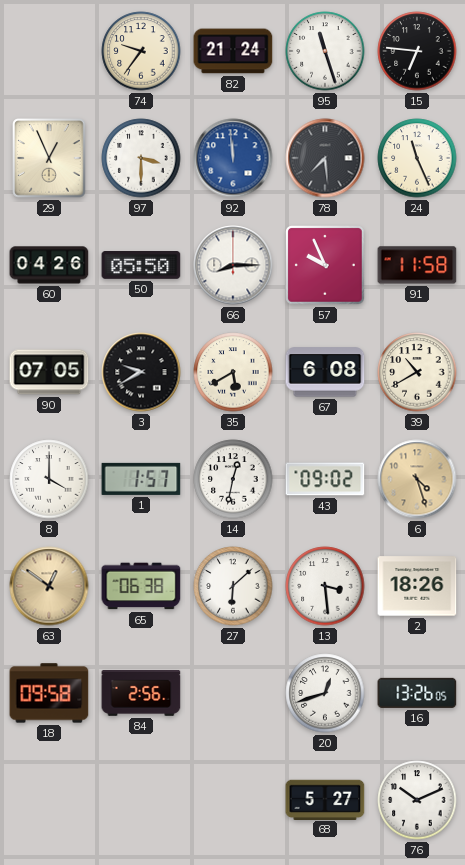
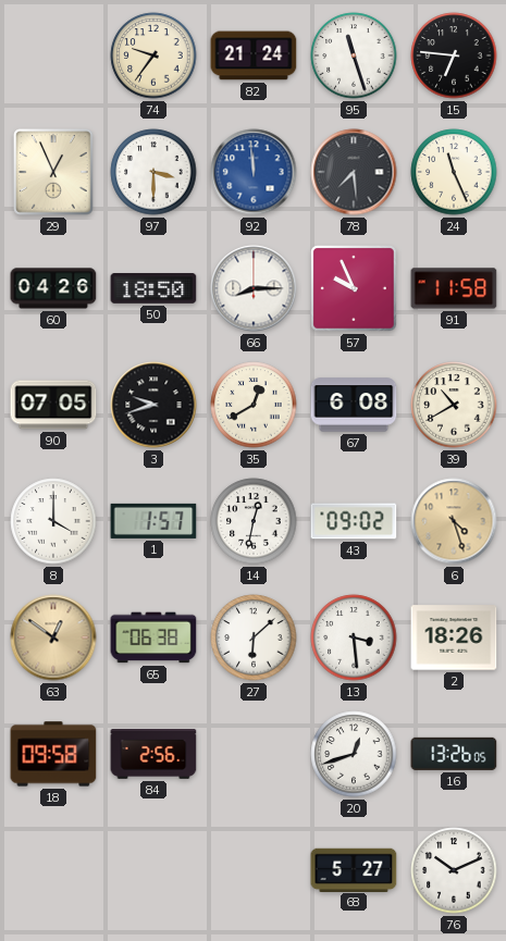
50: 05:50 -> 18:50 (153, 289)
3: 9:40 -> 9:42 (153, 405)
35: 5:40 -> 12:40 (254, 405)
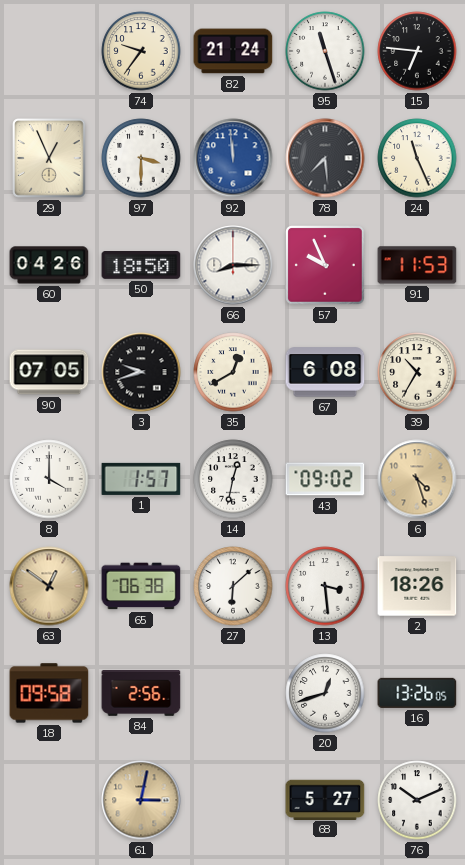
91: 11:58 -> 11:53 (417, 265)
39: 10:40 -> 10:35 (417, 372)
61: none -> 3:02 (141, 800)
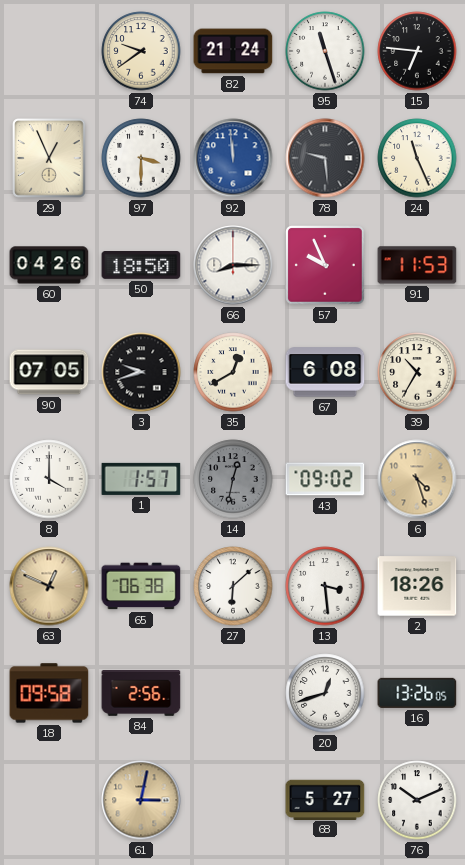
74: 9:36 -> 9:39 (141, 51)
78: 7:29 -> 9:29 (325, 158)
14 dial: white -> grey (233, 479)
63: 12:51 -> 12:49 (49, 586)
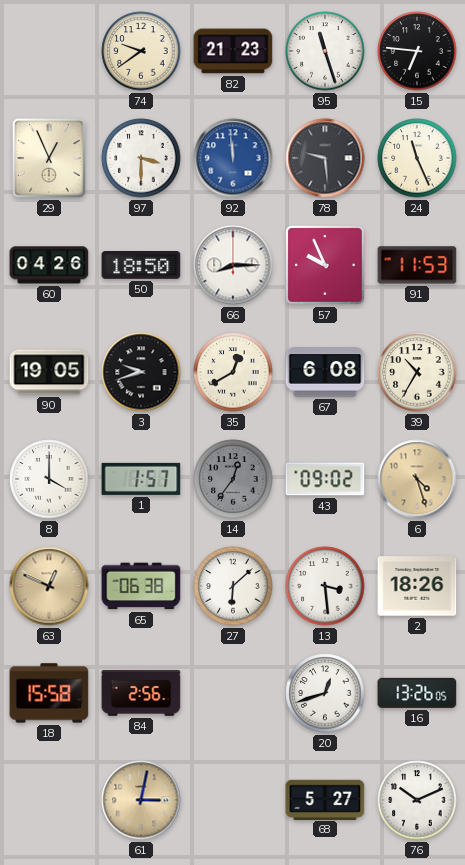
82: 21:24 -> 21:23 (233, 51)
90: 07:05 -> 19:05 (49, 372)
14: 12:32 -> 12:36 (233, 479)
18: 09:58 -> 15:58 (49, 693)
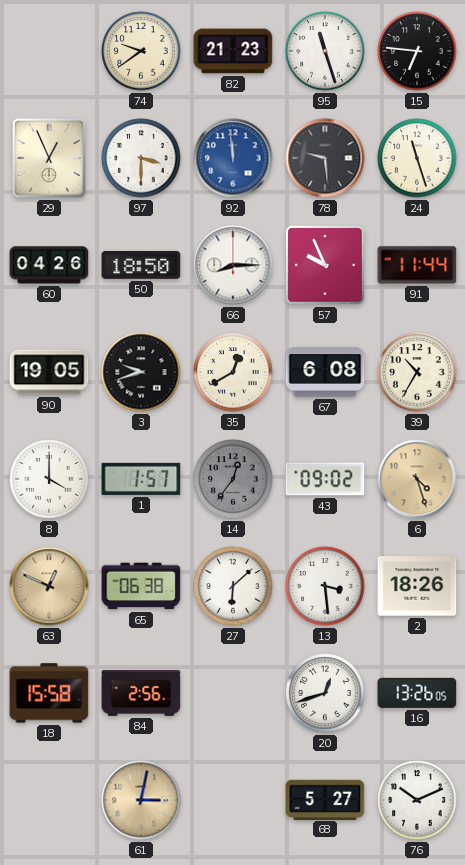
24: 11:26 -> 11:27 (417, 158)
91: 11:53 -> 11:44 (417, 265)
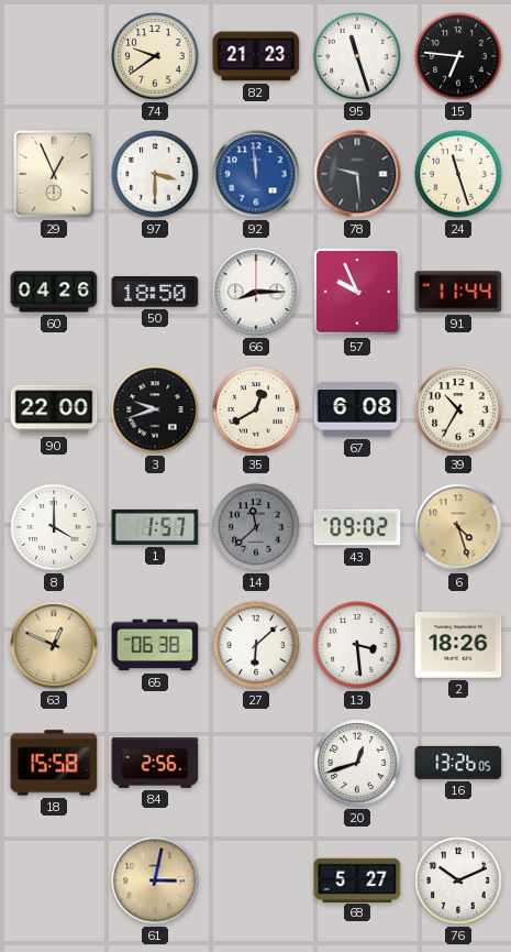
90: 19:05 -> 22:00 (54, 409)
14: 12:36 -> 11:38 (256, 527)
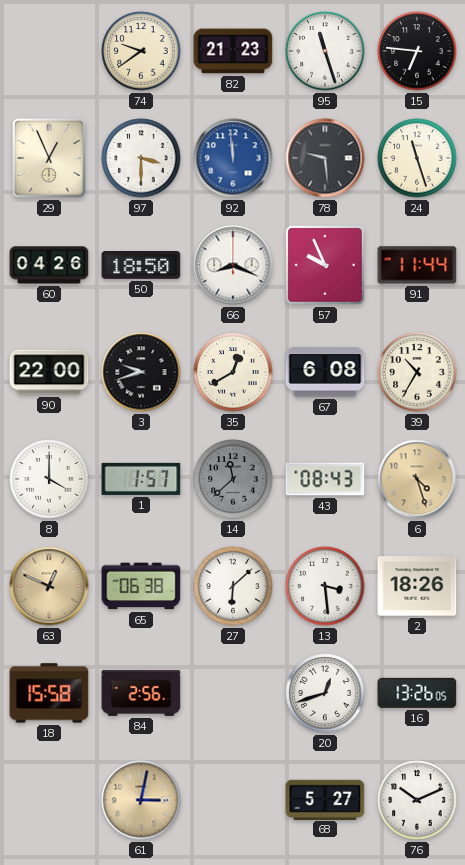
66: 8:15 -> 8:19 (233, 265)
43: 09:02 -> 08:43 (325, 479)
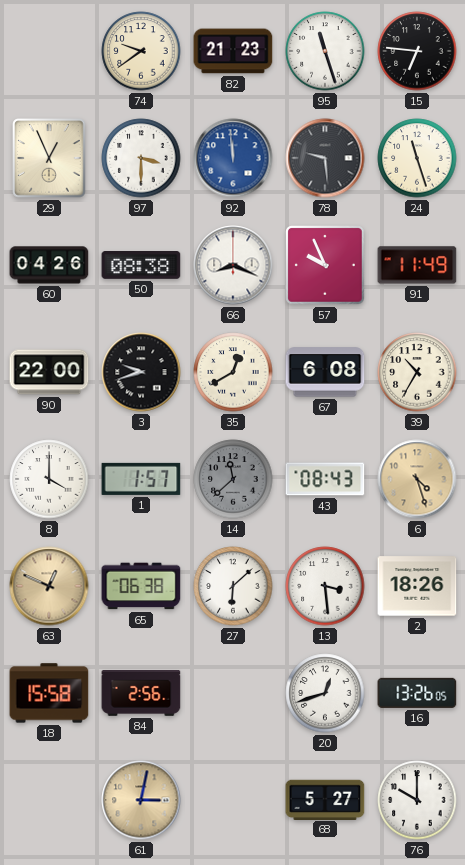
50: 18:50 -> 08:38 (141, 266)
91: 11:44 -> 11:49 (417, 265)
76: 10:11 -> 10:00 (417, 800)
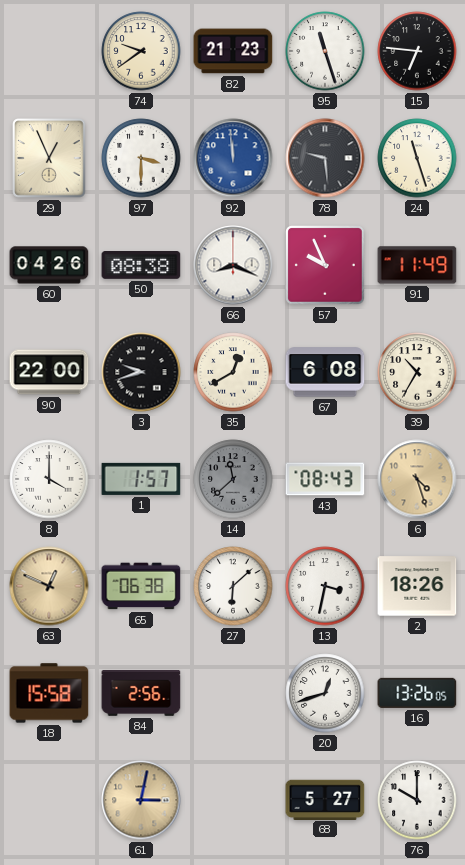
13: 3:29 -> 3:32 (325, 586)
